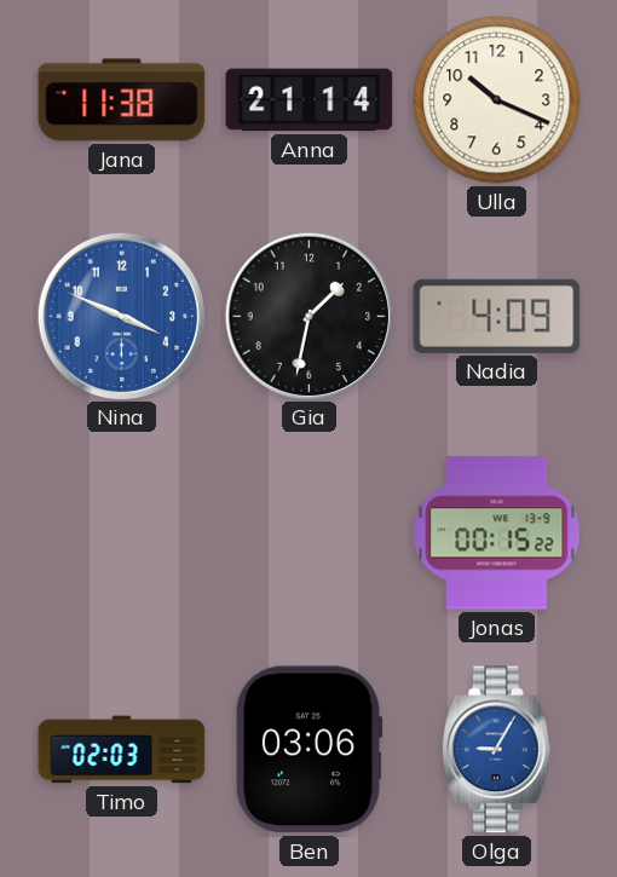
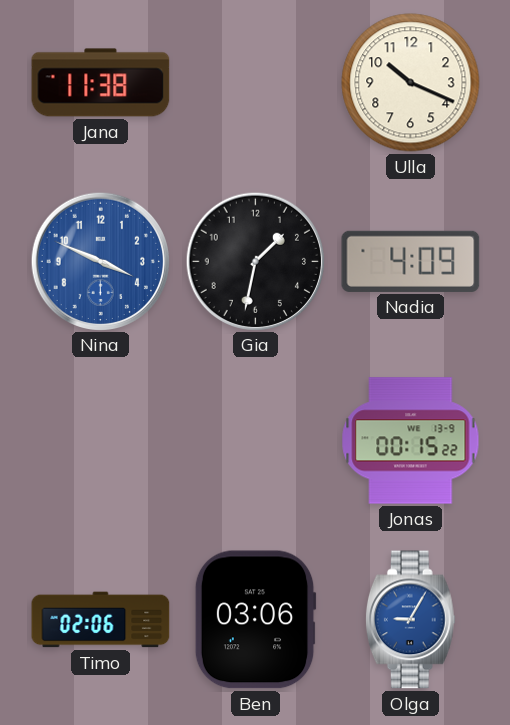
Anna: 21:14 -> none (310, 100)
Timo: 02:03 -> 02:06 (101, 620)
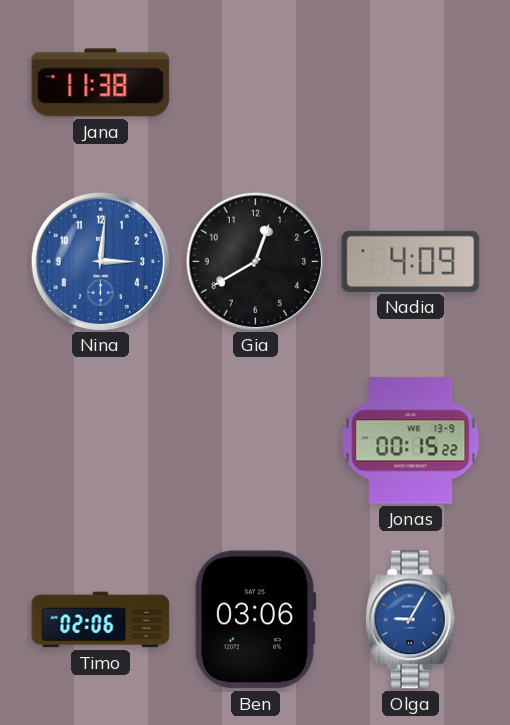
Ulla: 10:19 -> none (411, 83)
Nina: 3:49 -> 3:01 (100, 261)
Gia: 1:32 -> 12:40 (255, 261)
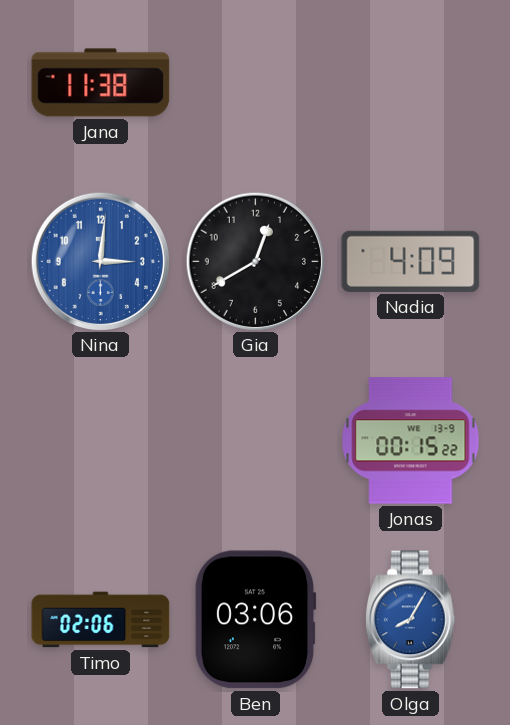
Olga: 9:05 -> 8:05 (410, 620)
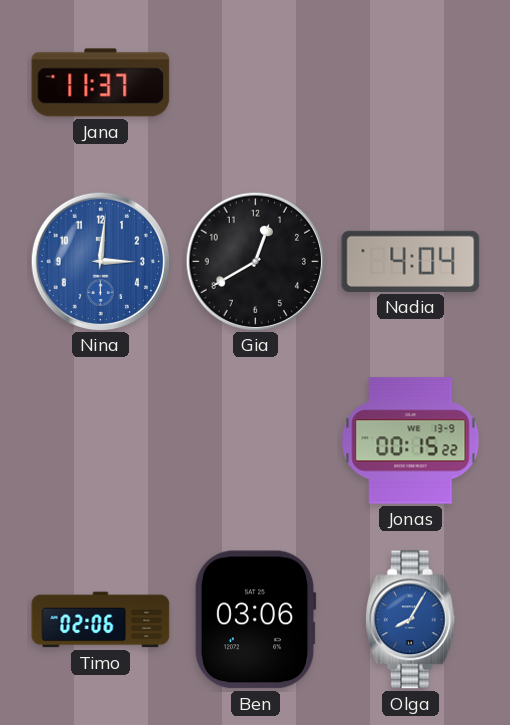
Jana: 11:38 -> 11:37 (101, 83)
Nadia: 4:09 -> 4:04 (411, 261)
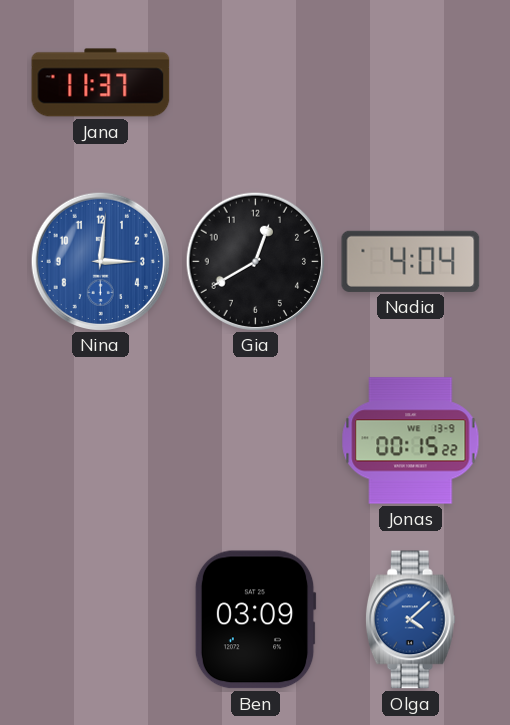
Timo: 02:06 -> none (101, 620)
Ben: 03:06 -> 03:09 (255, 620)
Olga: 8:05 -> 4:08 (410, 620)
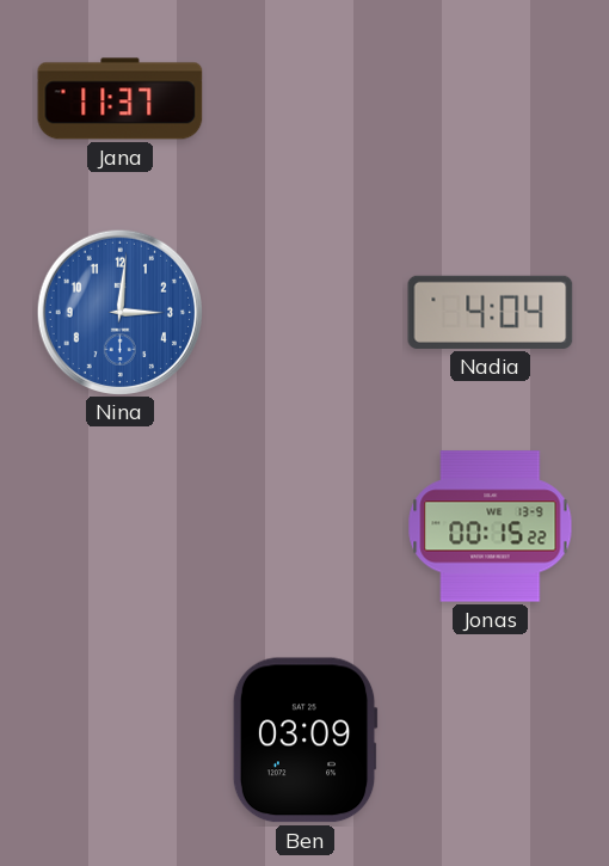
Gia: 12:40 -> none (255, 261)
Olga: 4:08 -> none (410, 620)
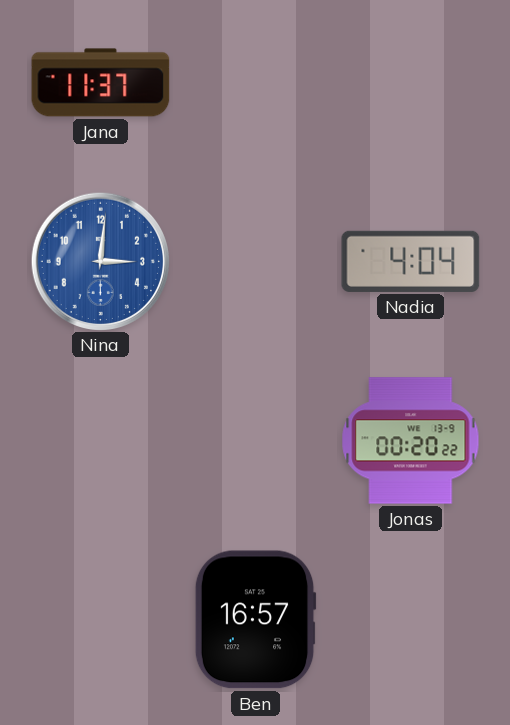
Jonas: 00:15 -> 00:20 (411, 441)
Ben: 03:09 -> 16:57 (255, 620)
